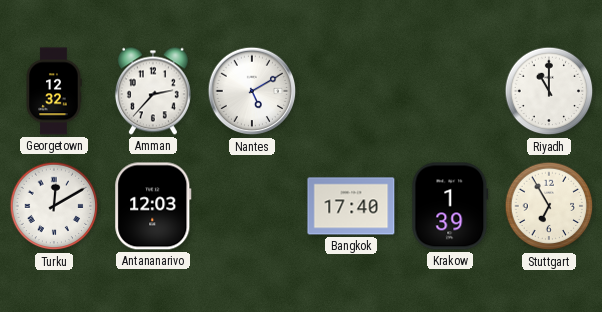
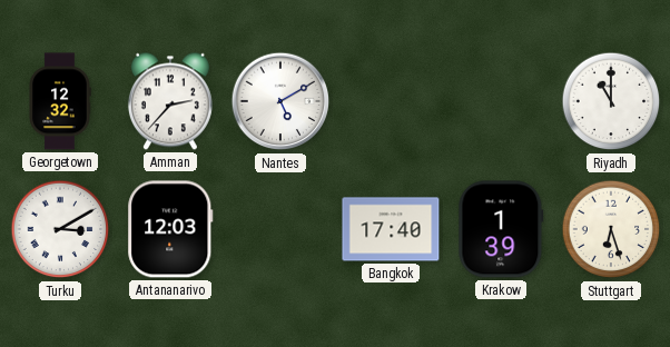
Turku: 12:10 -> 3:10 (60, 229)
Stuttgart: 6:55 -> 6:27 (611, 229)
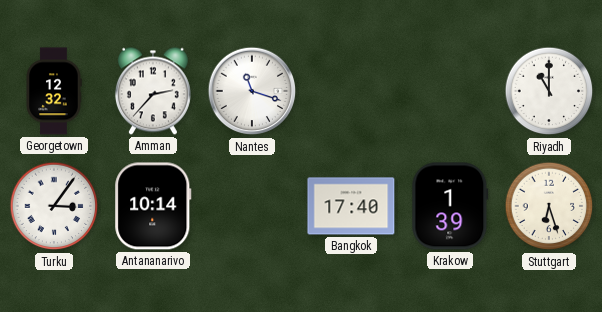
Nantes: 5:10 -> 11:18 (252, 91)
Turku: 3:10 -> 3:06 (54, 206)
Antananarivo: 12:03 -> 10:14 (153, 206)
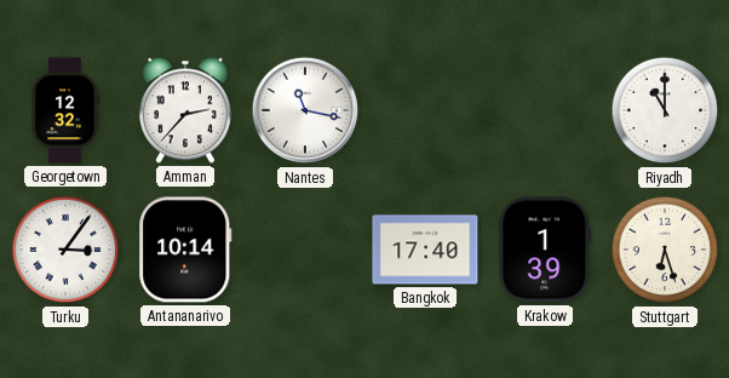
Nantes: 11:18 -> 11:17 (305, 110)
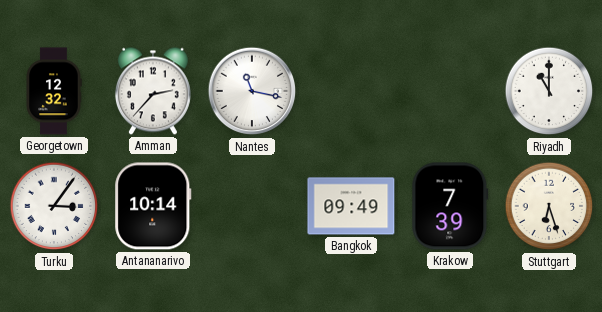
Bangkok: 17:40 -> 09:49 (351, 206)
Krakow: 1:39 -> 7:39 (450, 206)
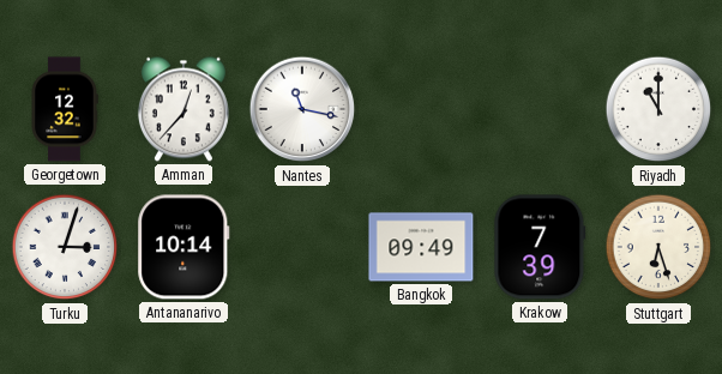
Amman: 2:37 -> 12:37 (183, 109)
Turku: 3:06 -> 3:03 (65, 247)
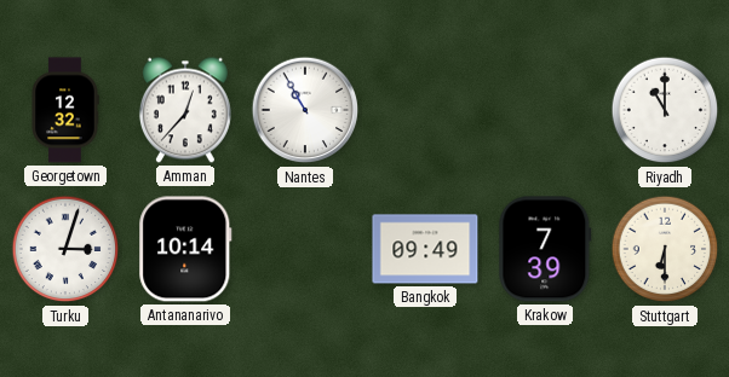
Nantes: 11:17 -> 10:55 (305, 110)
Stuttgart: 6:27 -> 6:30 (665, 249)
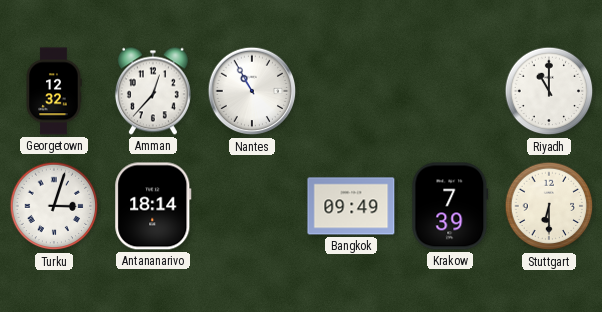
Antananarivo: 10:14 -> 18:14 (153, 206)
